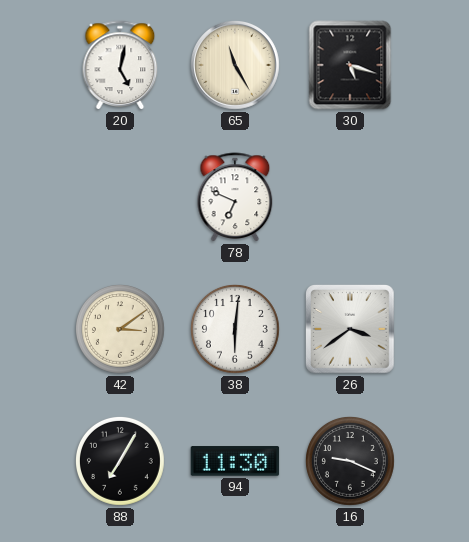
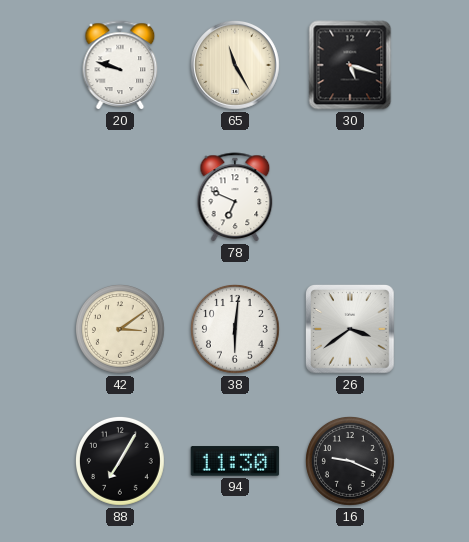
20: 5:02 -> 9:48 (120, 65)
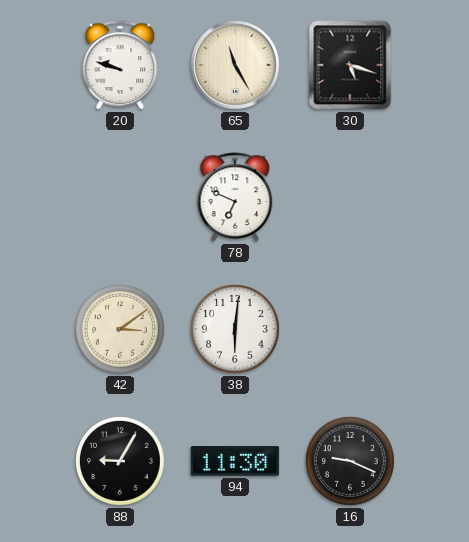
26: 3:39 -> none (351, 330)
88: 7:05 -> 9:05 (121, 462)
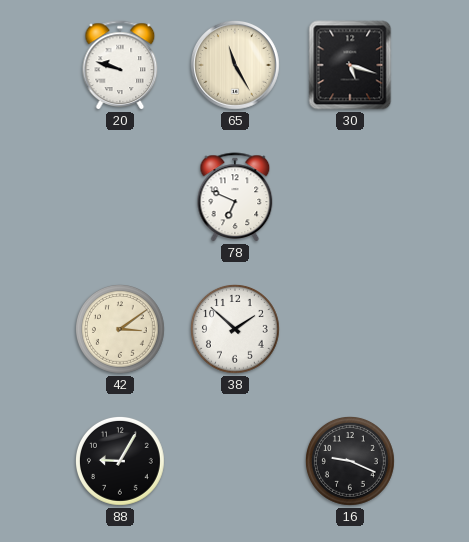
38: 6:01 -> 1:52 (236, 330)
94: 11:30 -> none (235, 461)
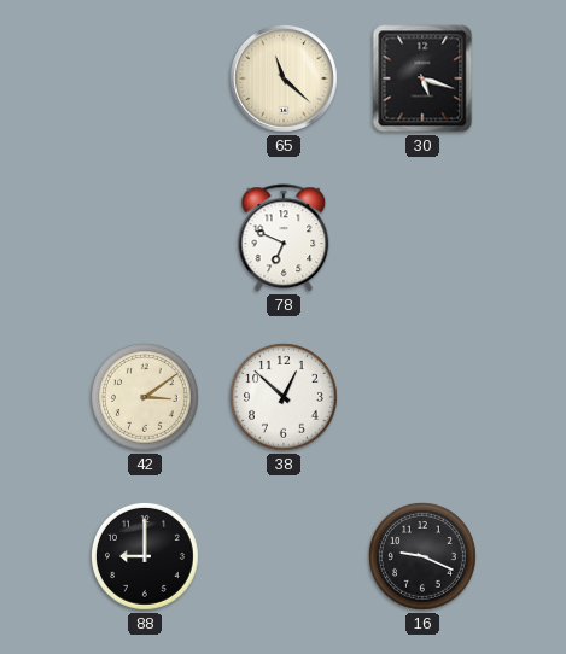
20: 9:48 -> none (120, 65)
65: 11:25 -> 11:22 (285, 80)
38: 1:52 -> 12:52 (285, 398)
88: 9:05 -> 9:00 (146, 557)
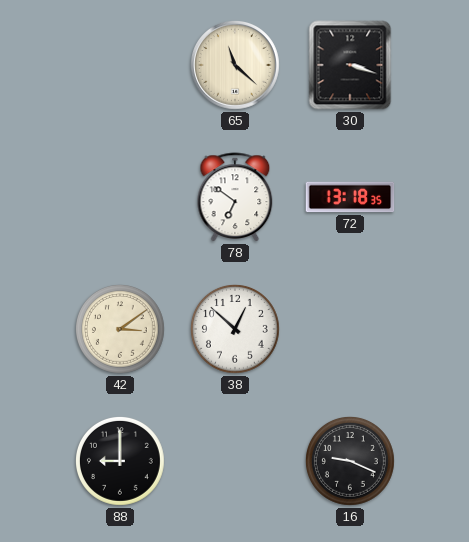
30: 5:18 -> 3:18 (350, 65)
78: 6:49 -> 6:51 (235, 197)
72: none -> 13:18 (350, 197)
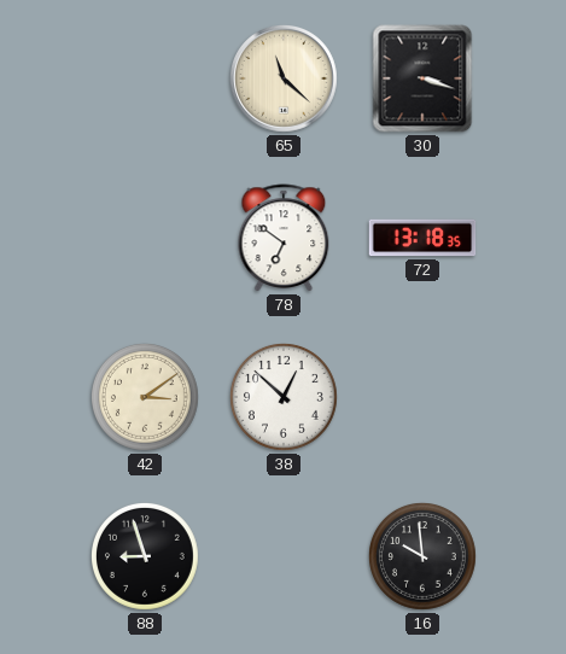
88: 9:00 -> 8:57 (146, 557)
16: 9:19 -> 9:59 (424, 557)
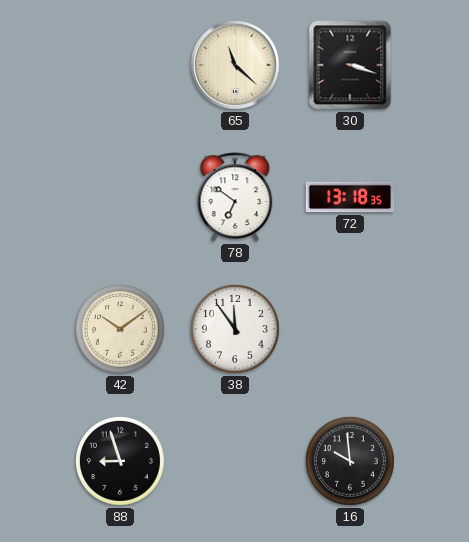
42: 3:09 -> 10:09 (121, 330)
38: 12:52 -> 11:54 (236, 330)
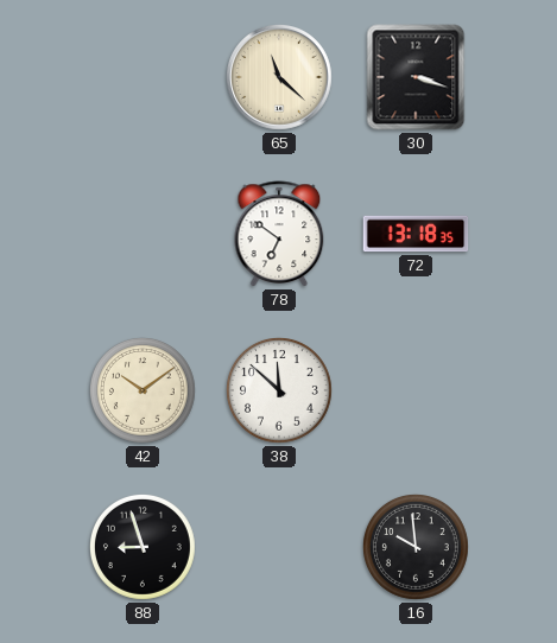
38: 11:54 -> 11:52 (280, 391)
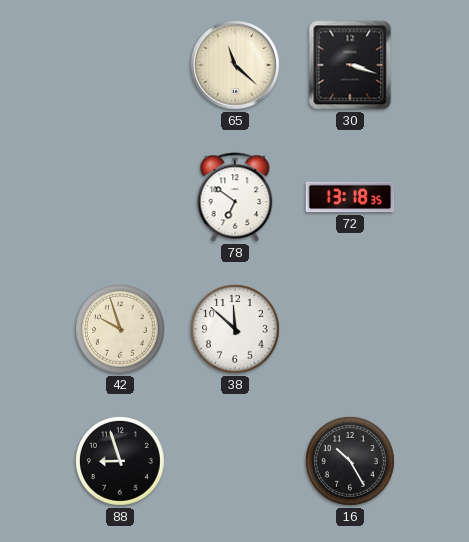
42: 10:09 -> 9:57 (121, 330)
16: 9:59 -> 10:25 (351, 462)
